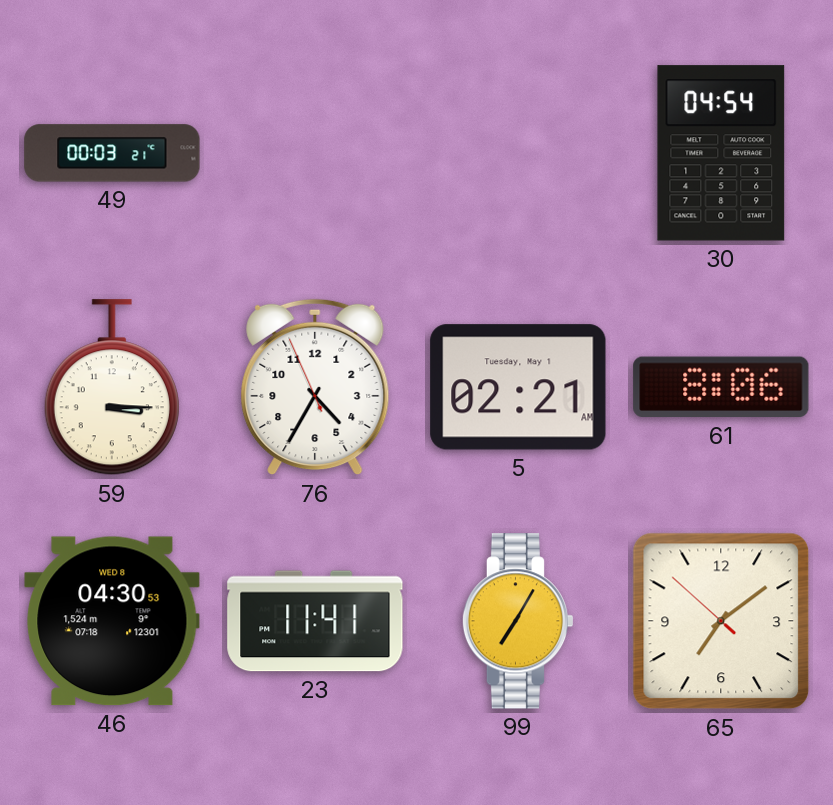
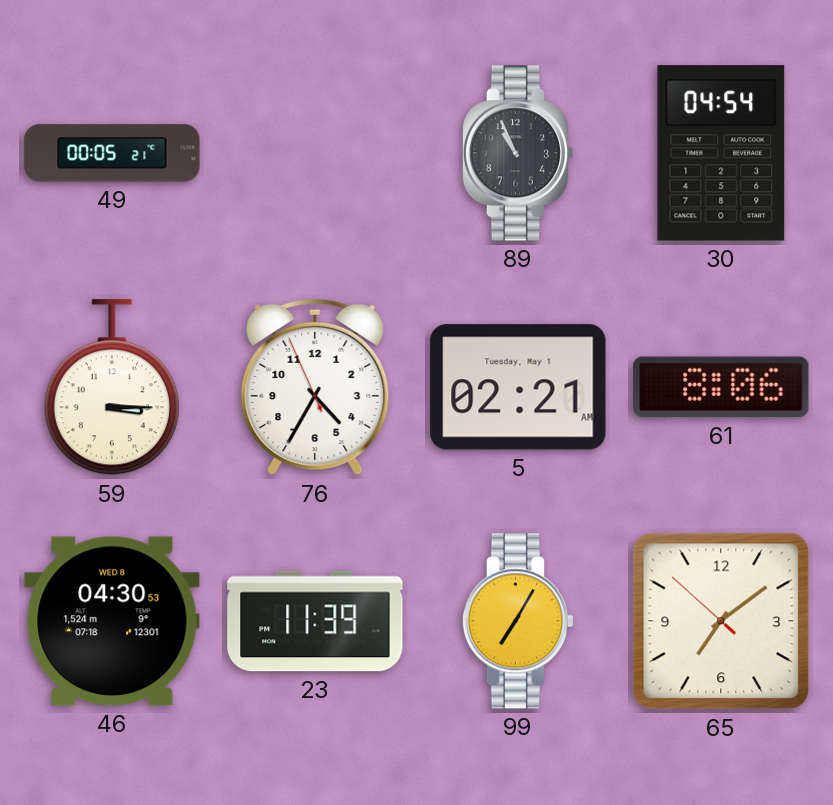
49: 00:03 -> 00:05 (112, 153)
89: none -> 10:56 (518, 153)
23: 11:41 -> 11:39 (315, 621)
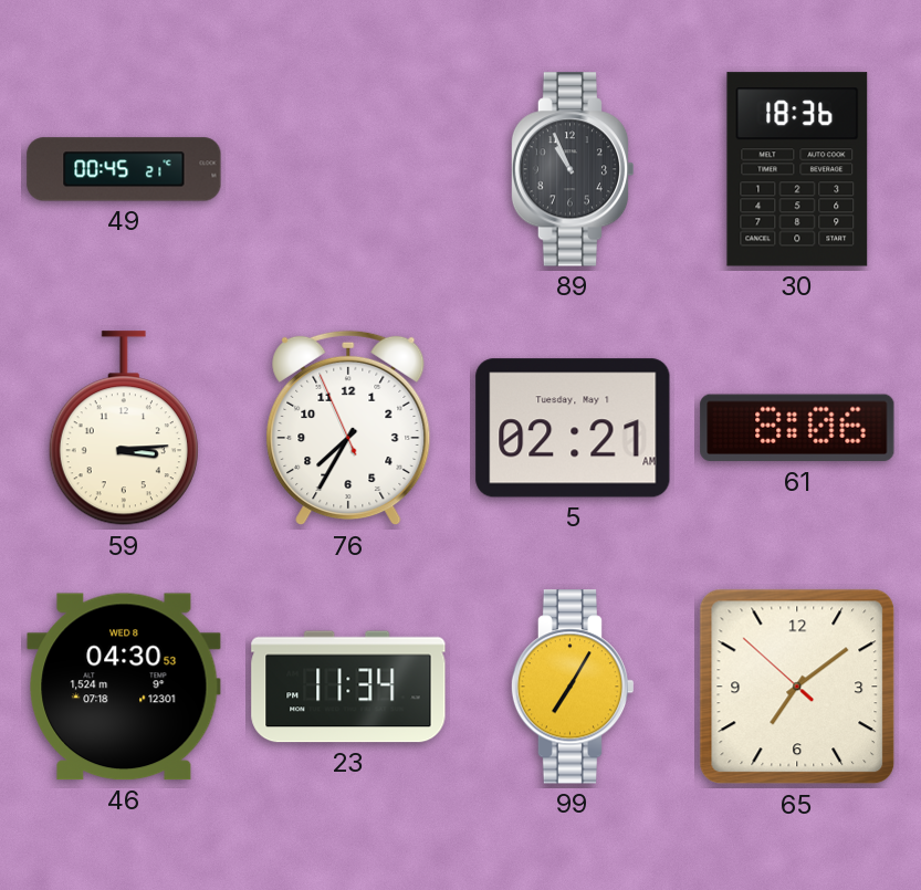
49: 00:05 -> 00:45 (124, 169)
30: 04:54 -> 18:36 (797, 169)
59: 3:15 -> 3:14 (124, 429)
76: 4:34 -> 7:34 (348, 428)
23: 11:39 -> 11:34 (348, 687)
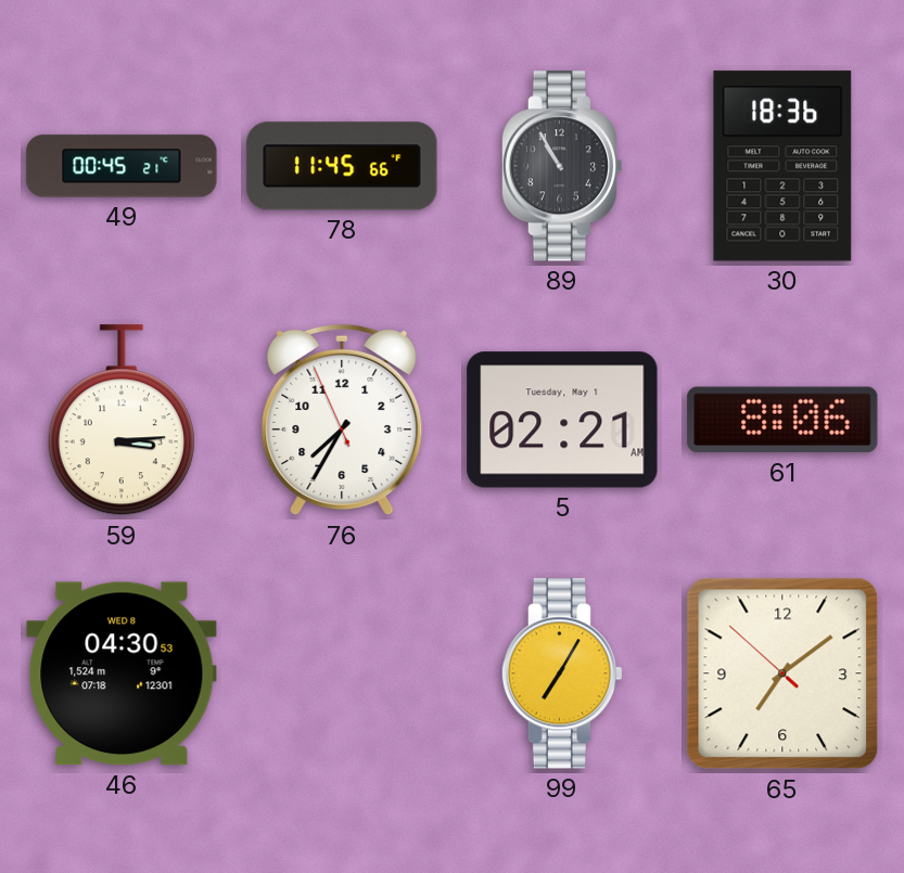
78: none -> 11:45 (342, 166)
89: 10:56 -> 10:55 (562, 166)
23: 11:34 -> none (348, 687)
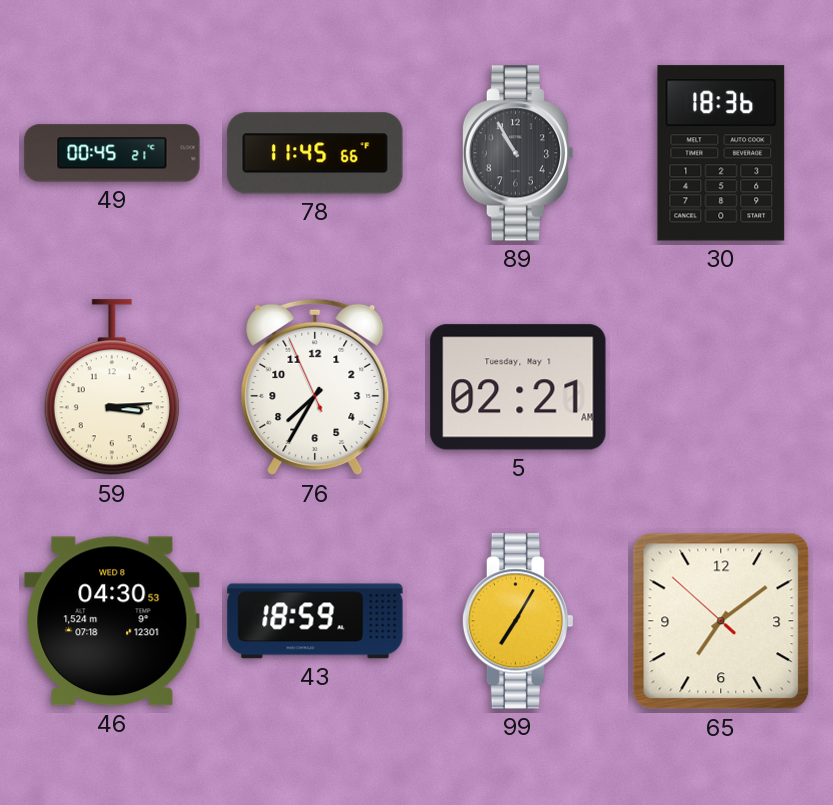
61: 8:06 -> none (782, 420)
43: none -> 18:59 (315, 621)
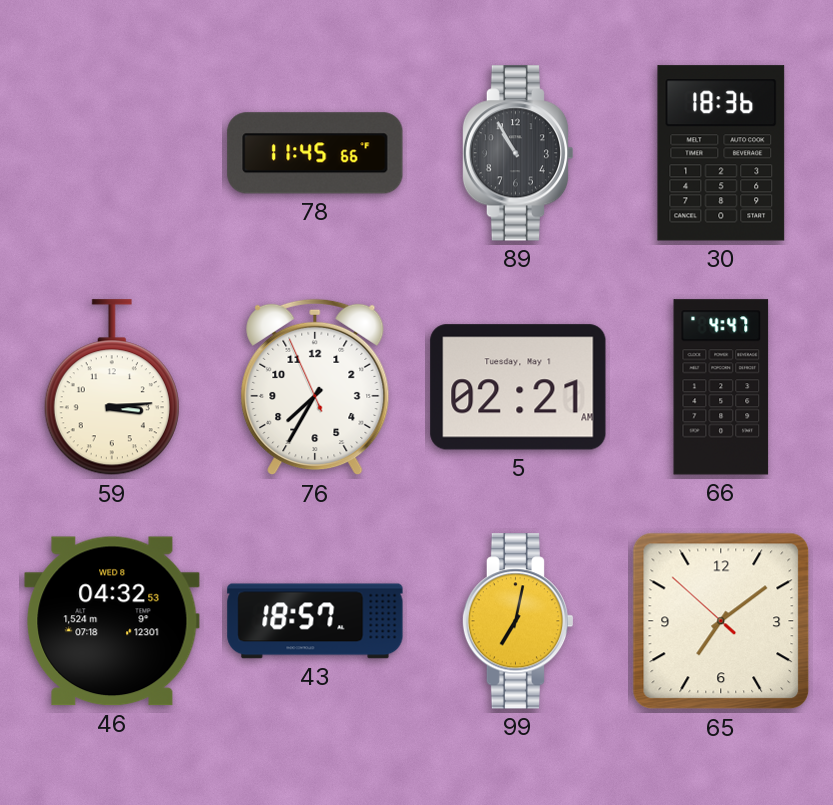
49: 00:45 -> none (112, 153)
66: none -> 4:47 (721, 387)
46: 04:30 -> 04:32 (112, 621)
43: 18:59 -> 18:57 (315, 621)
99: 7:05 -> 7:02 (518, 621)
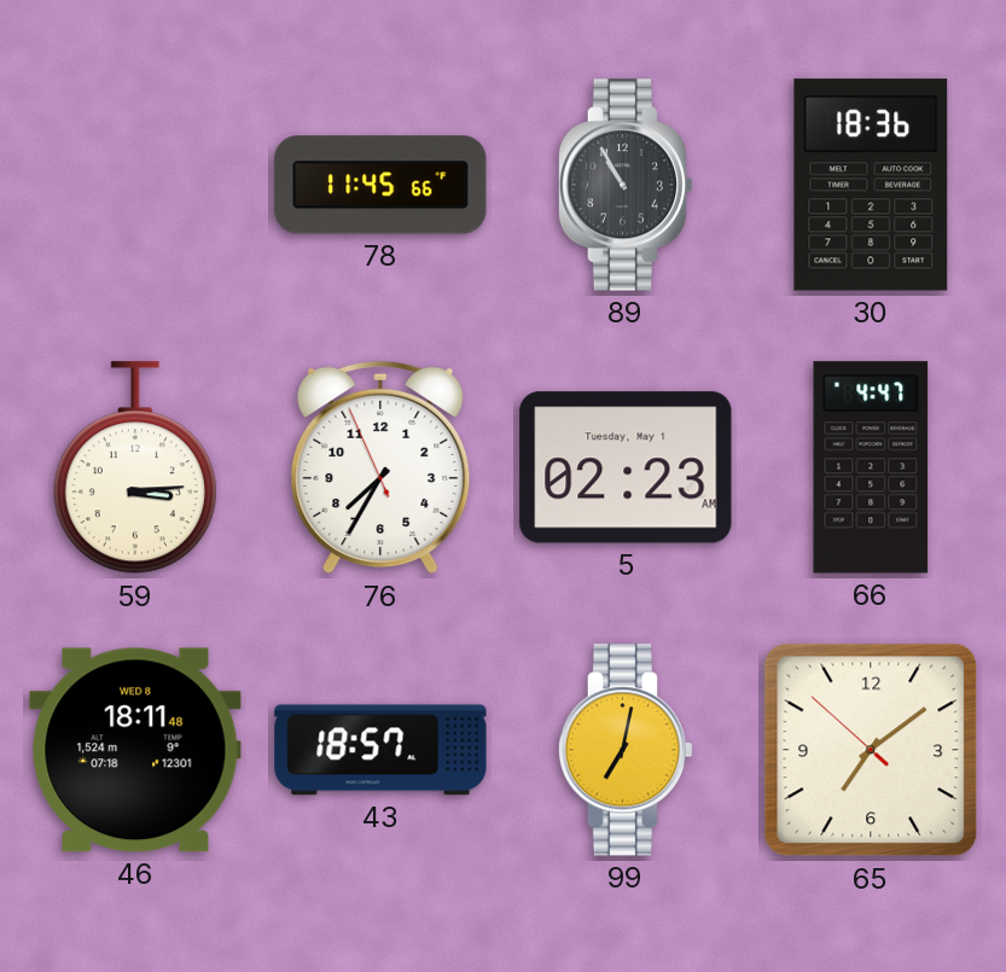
5: 02:21 -> 02:23 (626, 467)
46: 04:32 -> 18:11 (135, 750)
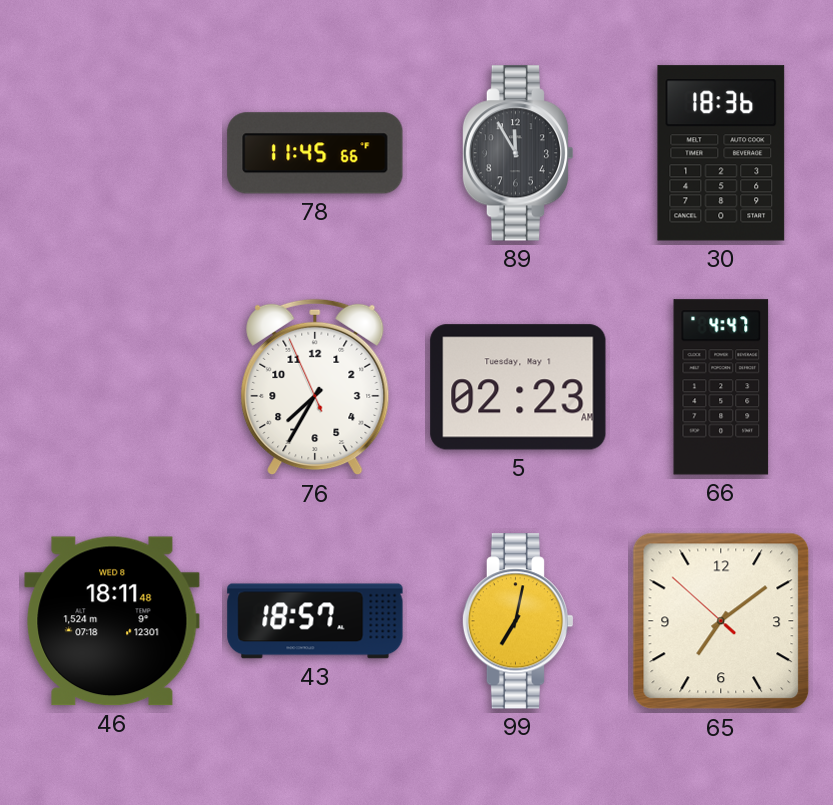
89: 10:55 -> 11:55 (518, 153)
59: 3:14 -> none (135, 468)
